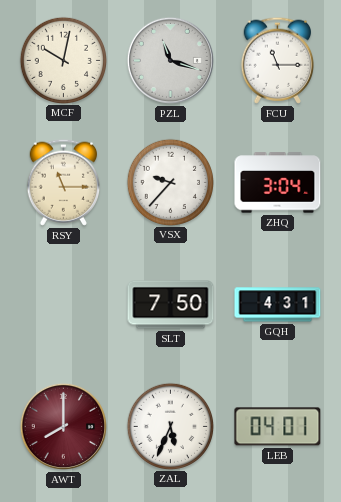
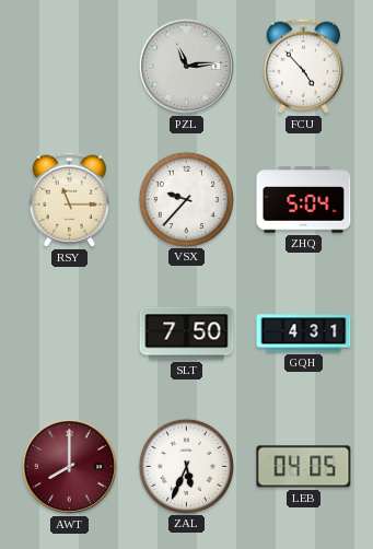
MCF: 10:02 -> none (63, 60)
PZL: 11:18 -> 11:14 (186, 66)
FCU: 11:15 -> 4:53 (304, 66)
ZHQ: 3:04 -> 5:04 (304, 200)
LEB: 04:01 -> 04:05 (304, 467)
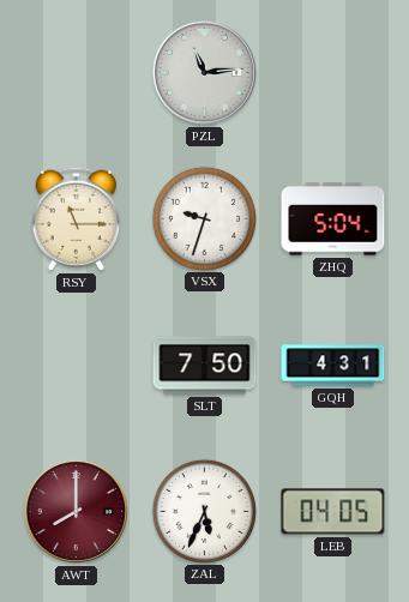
FCU: 4:53 -> none (304, 66)
VSX: 9:37 -> 9:33 (204, 218)
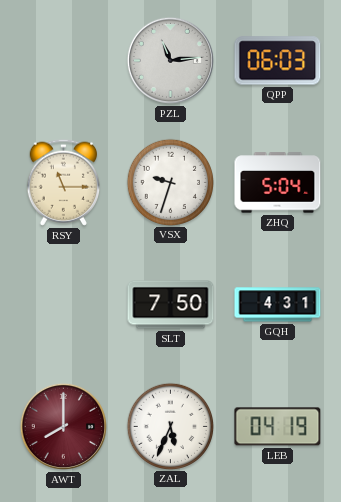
QPP: none -> 06:03 (278, 61)
LEB: 04:05 -> 04:19 (278, 427)
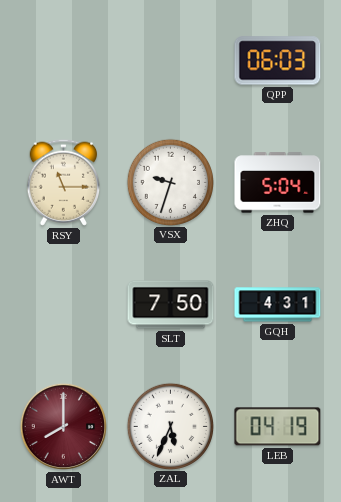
PZL: 11:14 -> none (170, 60)
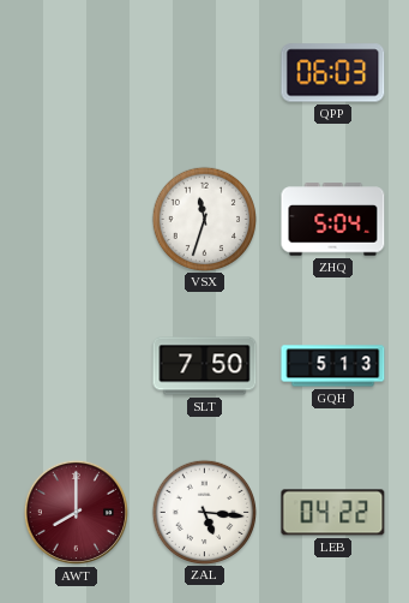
RSY: 11:15 -> none (64, 182)
VSX: 9:33 -> 11:33 (204, 219)
GQH: 4:31 -> 5:13 (333, 366)
ZAL: 5:34 -> 5:16 (204, 512)
LEB: 04:19 -> 04:22 (333, 513)
